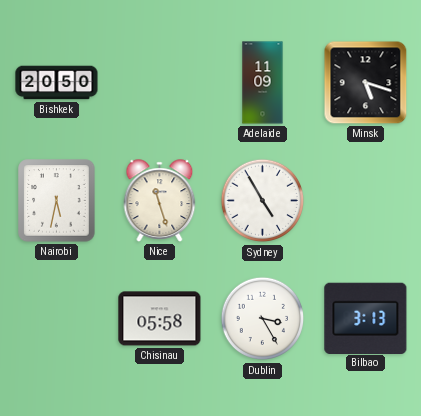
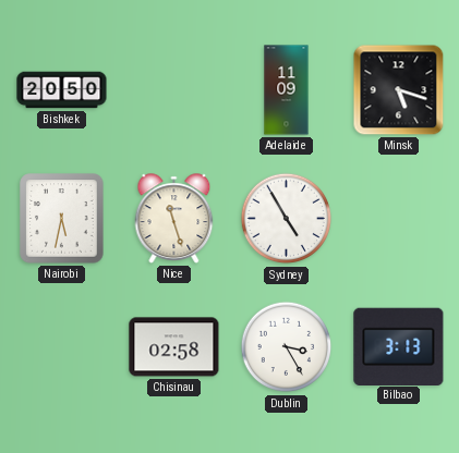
Chisinau: 05:58 -> 02:58 (174, 347)
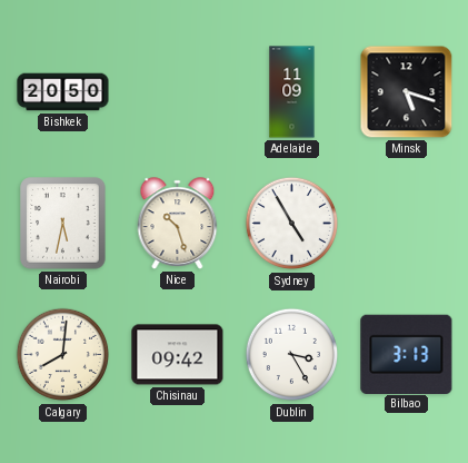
Nice: 11:27 -> 10:27 (178, 224)
Calgary: none -> 8:01 (63, 355)
Chisinau: 02:58 -> 09:42 (178, 355)
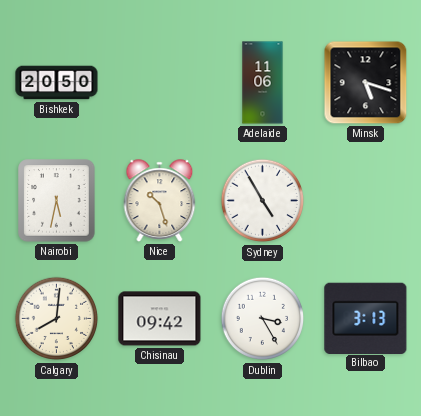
Adelaide: 11:09 -> 11:06 (263, 83)
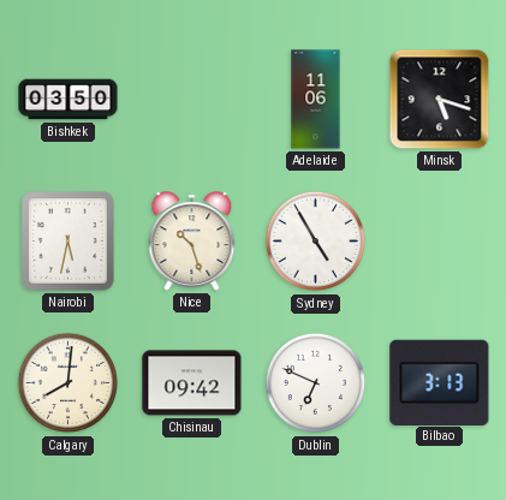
Bishkek: 20:50 -> 03:50 (69, 100)
Dublin: 3:25 -> 6:49 (316, 383)
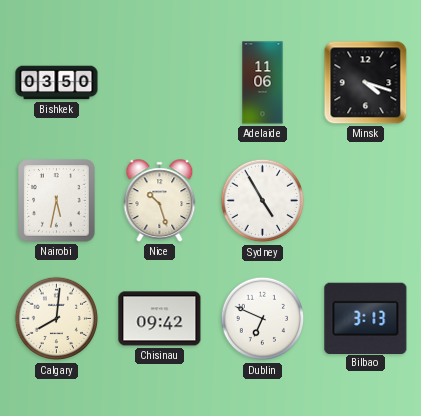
Minsk: 5:18 -> 4:18 (366, 83)
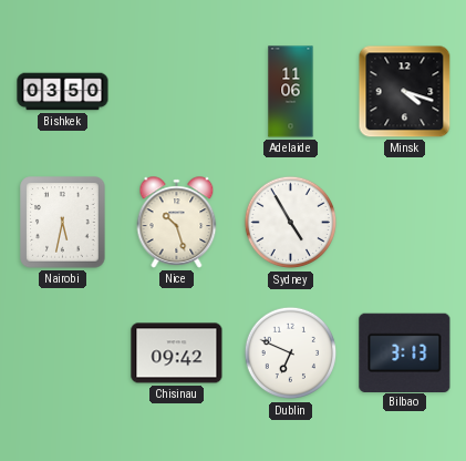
Calgary: 8:01 -> none (57, 319)
